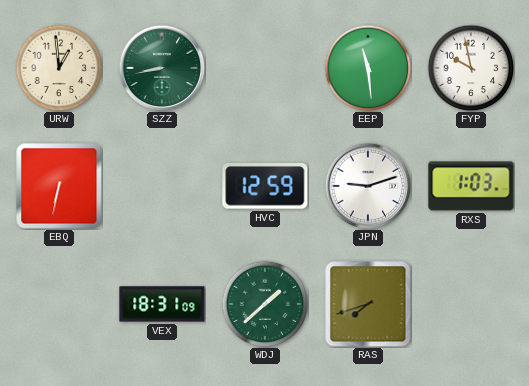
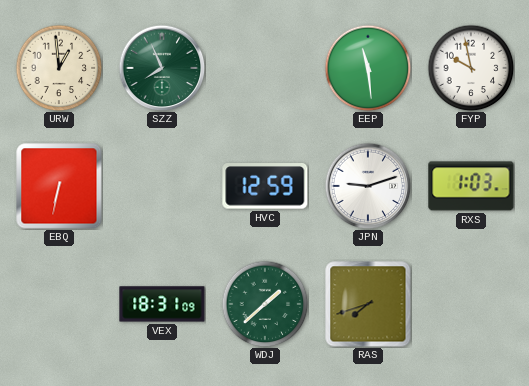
SZZ: 8:43 -> 7:56 (162, 68)
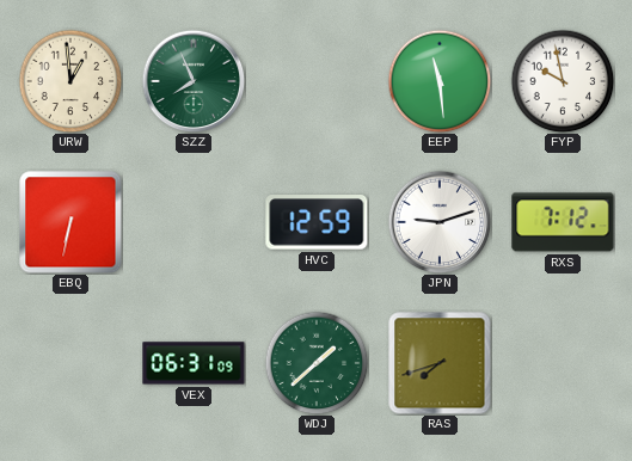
RXS: 1:03 -> 7:12 (563, 222)
VEX: 18:31 -> 06:31 (194, 363)
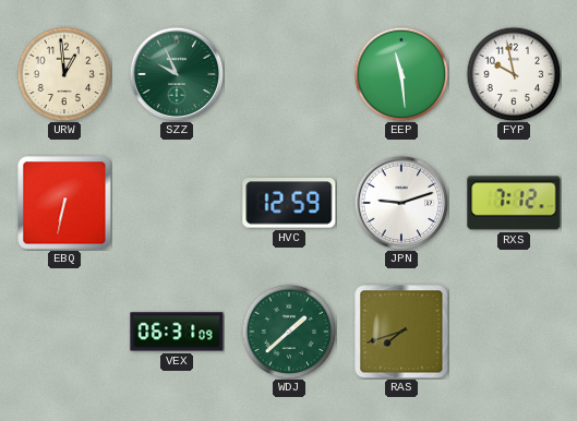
SZZ: 7:56 -> 9:56 (177, 74)
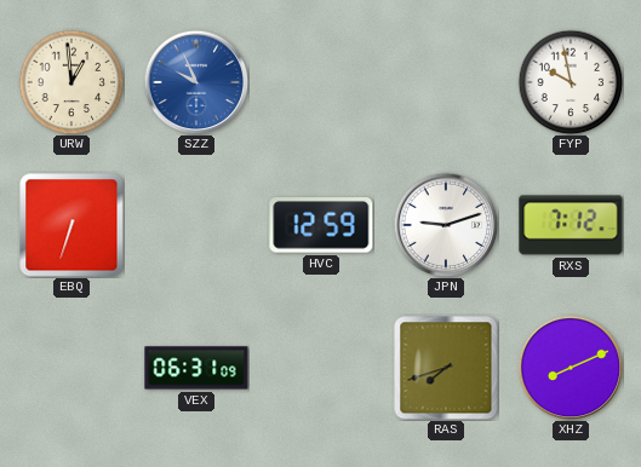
SZZ dial: green -> blue (196, 82)
EEP: 11:29 -> none (401, 74)
EBQ: 6:32 -> 6:33 (71, 225)
WDJ: 1:38 -> none (289, 332)
XHZ: none -> 8:11 (571, 368)
